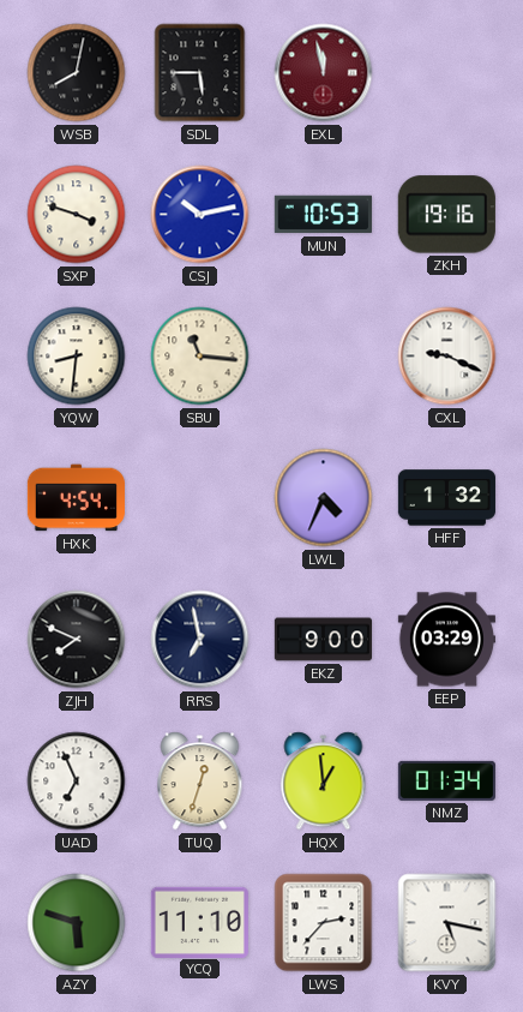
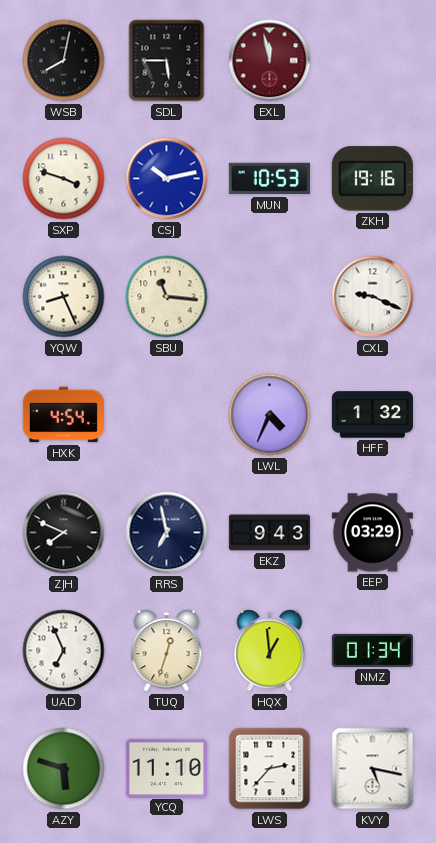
YQW: 8:31 -> 8:26 (64, 297)
EKZ: 9:00 -> 9:43 (269, 533)
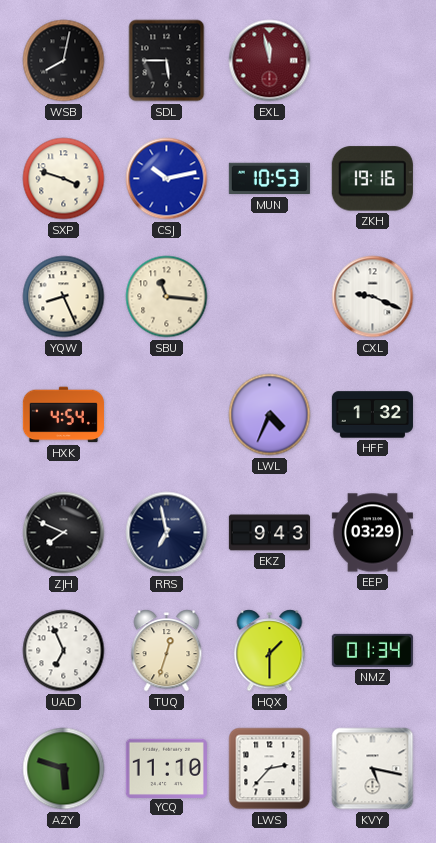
HQX: 12:59 -> 1:30 (270, 651)
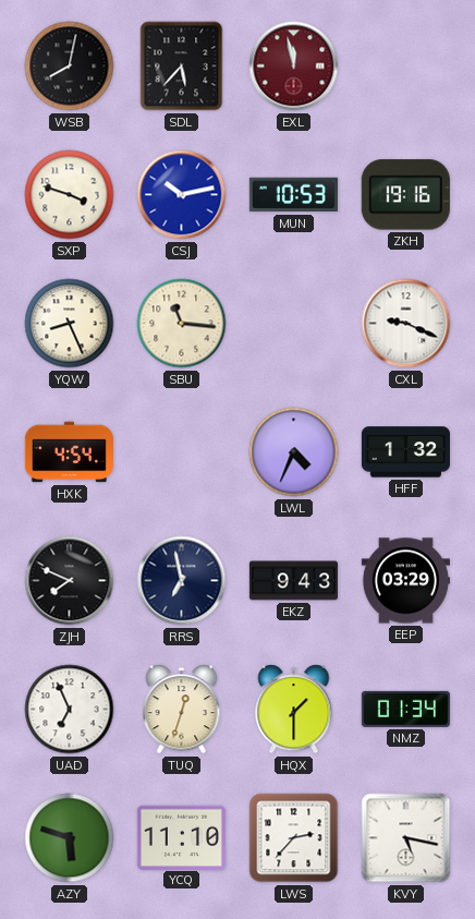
SDL: 5:45 -> 5:37 (182, 66)
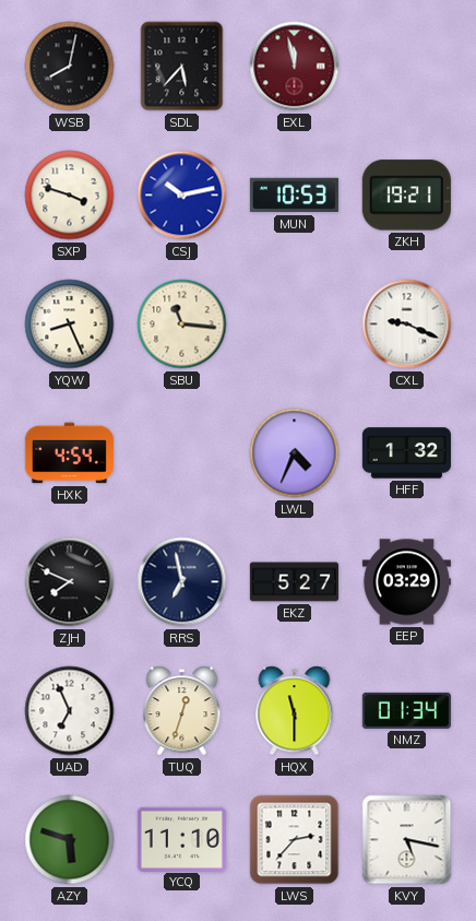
ZKH: 19:16 -> 19:21 (406, 196)
EKZ: 9:43 -> 5:27 (294, 582)
HQX: 1:30 -> 11:30 (295, 711)
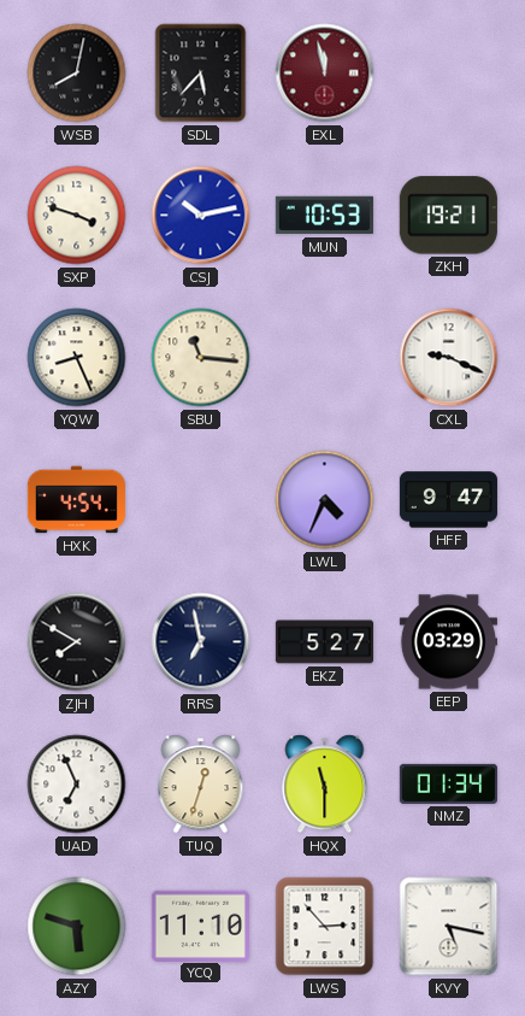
HFF: 1:32 -> 9:47 (448, 500)
ZJH: 7:49 -> 7:50 (77, 642)
LWS: 2:37 -> 2:53 (325, 927)
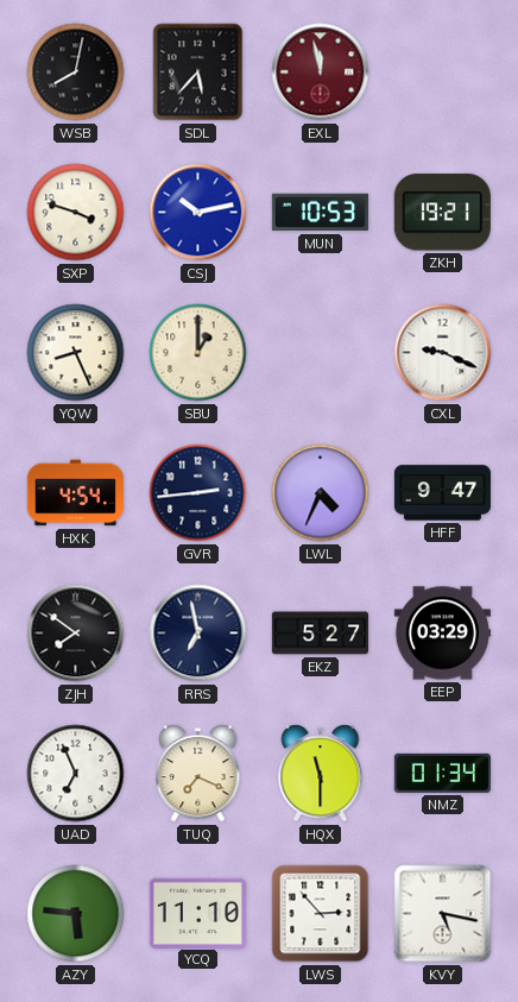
SBU: 11:16 -> 1:00 (198, 353)
GVR: none -> 2:44 (198, 493)
ZJH: 7:50 -> 7:51 (76, 634)
TUQ: 12:33 -> 7:19 (198, 774)
AZY: 5:48 -> 5:46 (76, 914)
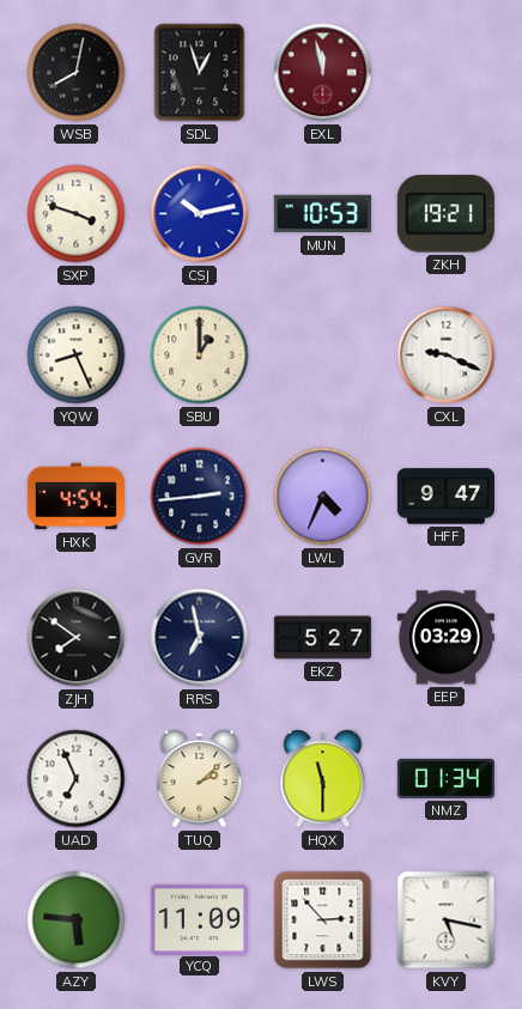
SDL: 5:37 -> 12:57 (200, 73)
TUQ: 7:19 -> 2:08 (200, 779)
YCQ: 11:10 -> 11:09 (199, 919)
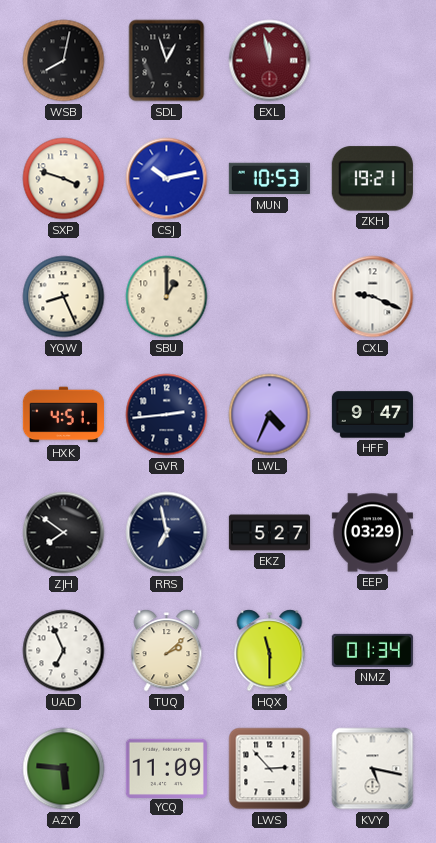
HXK: 4:54 -> 4:51 (63, 415)
